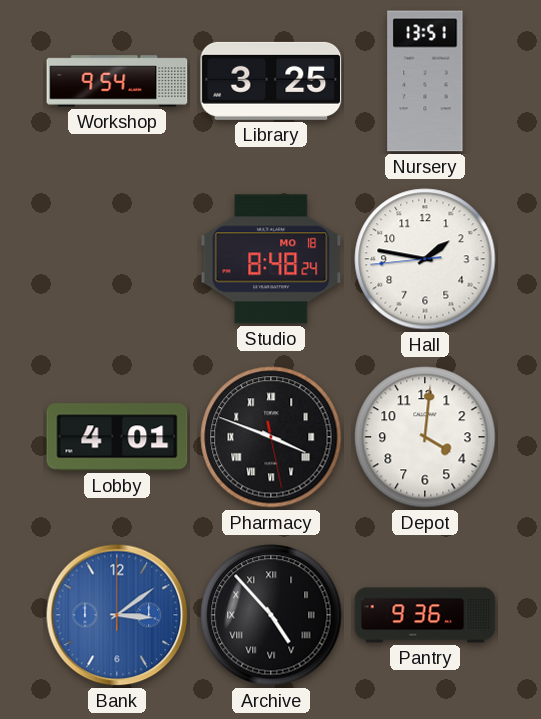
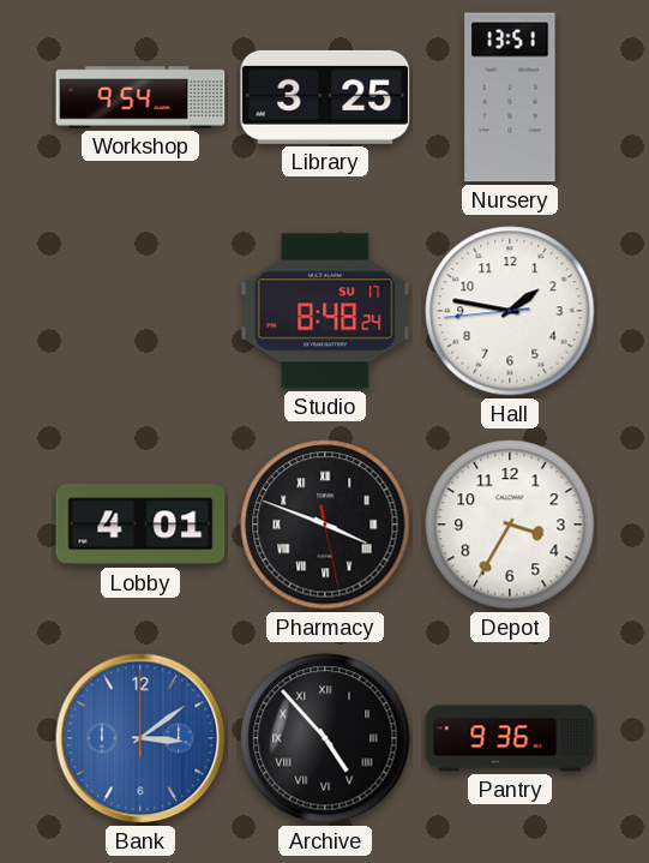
Studio date: MO 18 -> SU 17 (325, 311)
Depot: 4:01 -> 3:35 (510, 525)
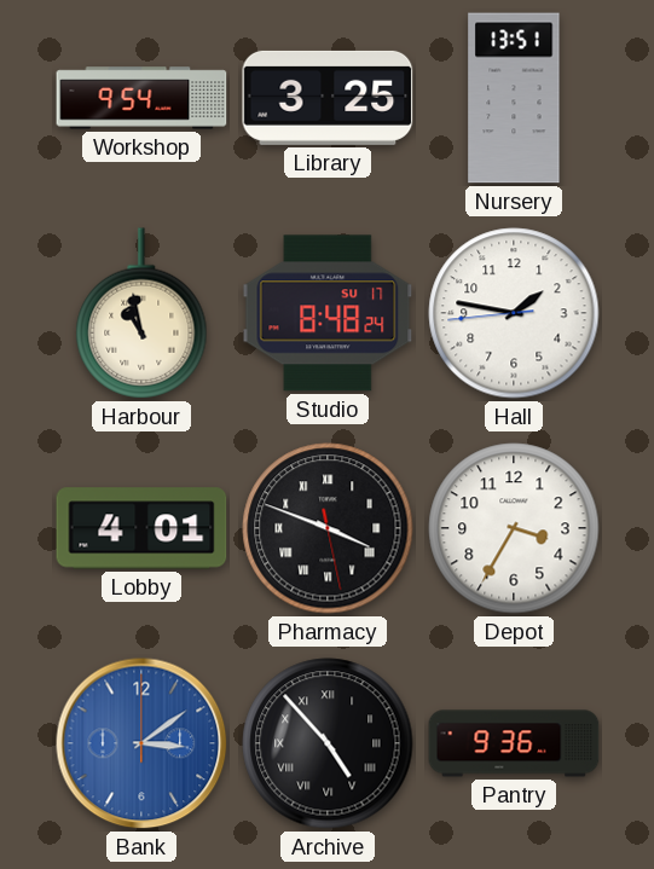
Harbour: none -> 10:58 (141, 313)
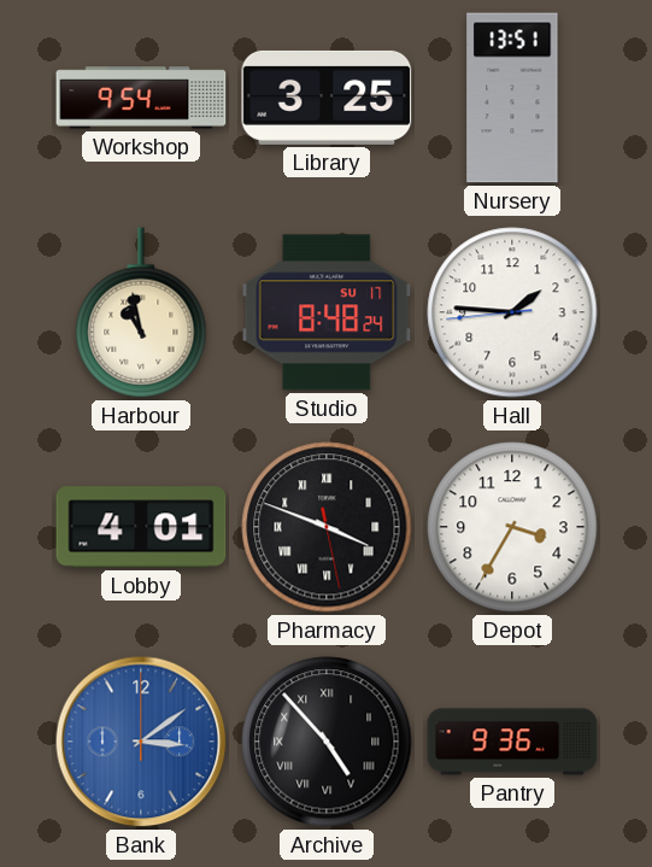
Hall: 1:46 -> 1:45 (512, 312)
